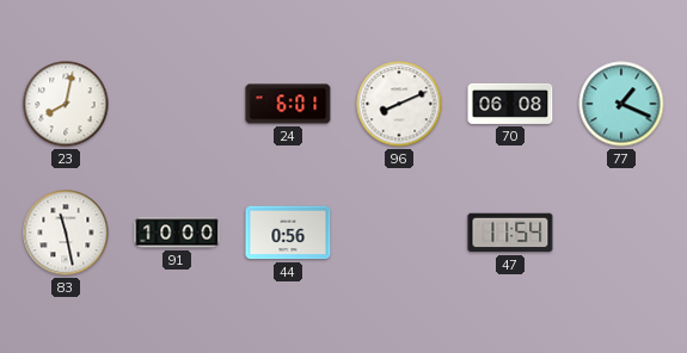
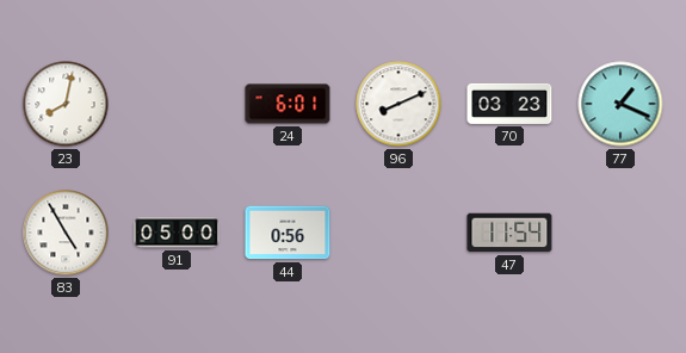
70: 06:08 -> 03:23 (509, 104)
83: 11:28 -> 4:55 (66, 233)
91: 10:00 -> 05:00 (177, 233)
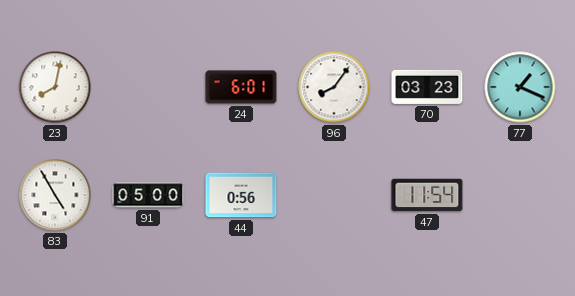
96: 8:11 -> 8:06 (334, 87)
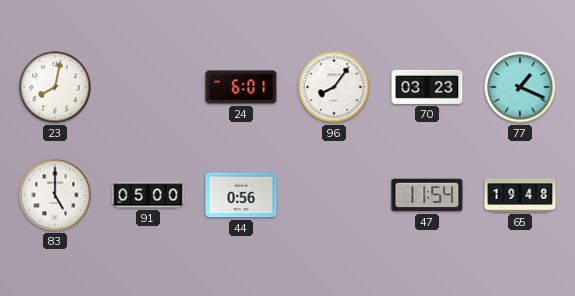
83: 4:55 -> 5:00 (55, 195)
65: none -> 19:48 (520, 195)
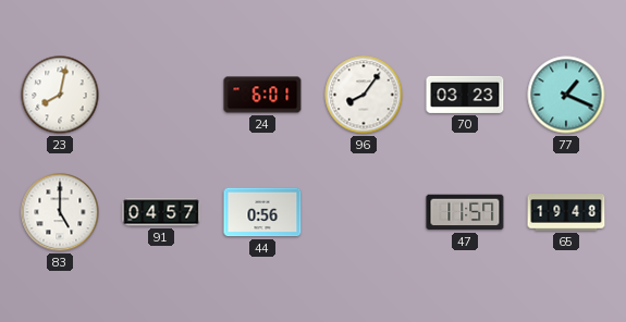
91: 05:00 -> 04:57 (161, 212)
47: 11:54 -> 11:57 (465, 212)
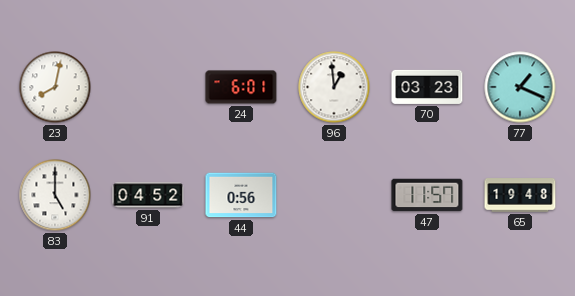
96: 8:06 -> 12:59 (334, 87)
91: 04:57 -> 04:52 (148, 195)
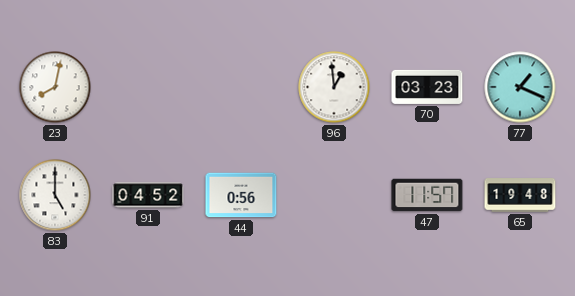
24: 6:01 -> none (241, 87)
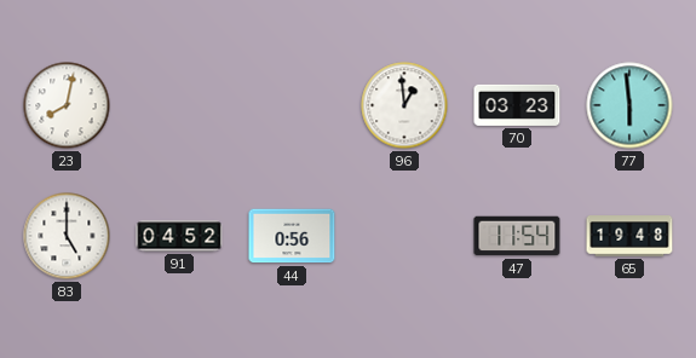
77: 1:19 -> 5:59 (629, 105)
47: 11:57 -> 11:54 (517, 236)
